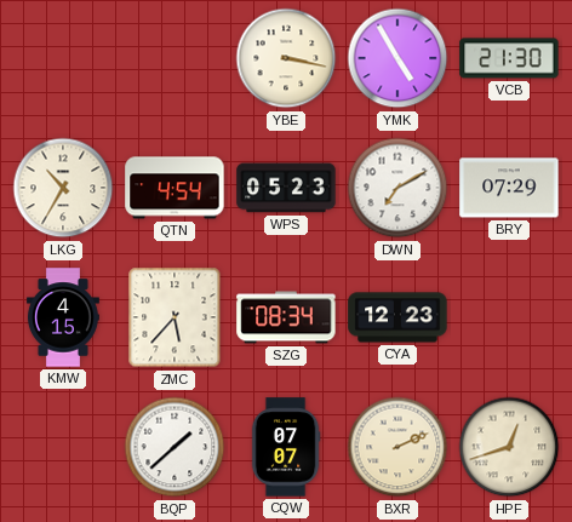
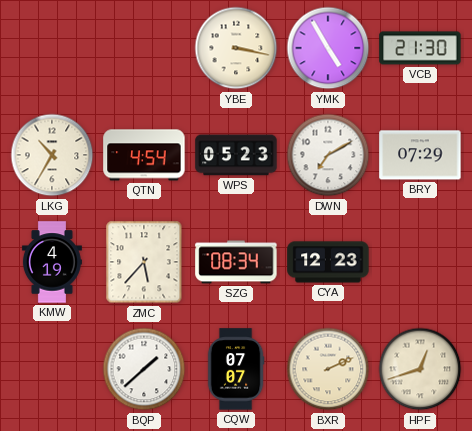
KMW: 4:15 -> 4:19 (52, 262)
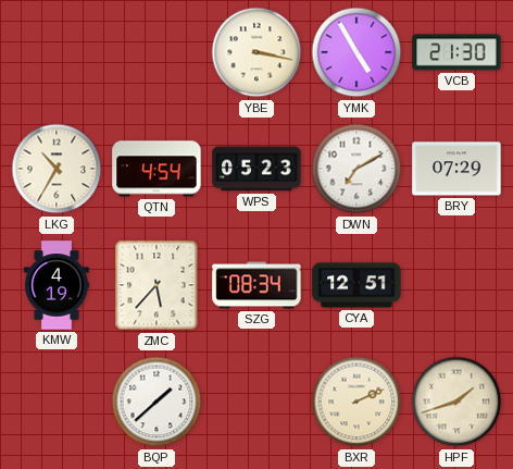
CYA: 12:23 -> 12:51 (356, 285)
CQW: 07:07 -> none (236, 369)
HPF: 12:42 -> 1:42 (456, 402)
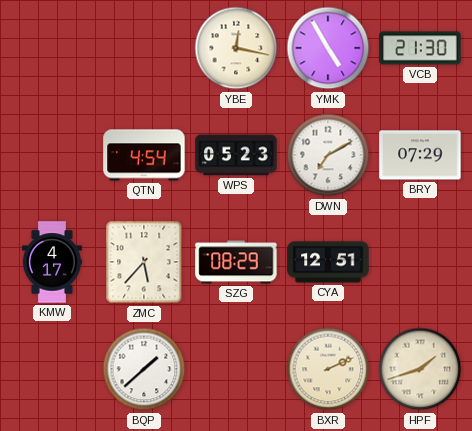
YBE: 3:17 -> 12:17 (236, 48)
LKG: 10:35 -> none (57, 169)
KMW: 4:19 -> 4:17 (52, 262)
SZG: 08:34 -> 08:29 (236, 262)
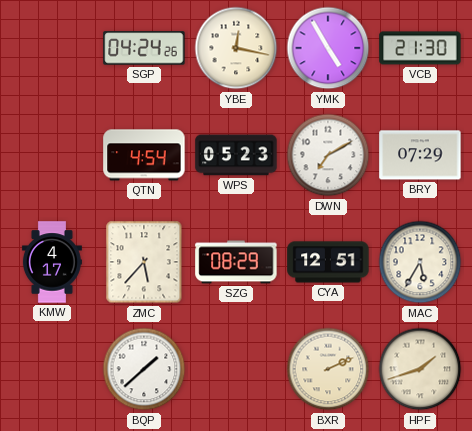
SGP: none -> 04:24 (144, 48)
MAC: none -> 5:35 (420, 262)
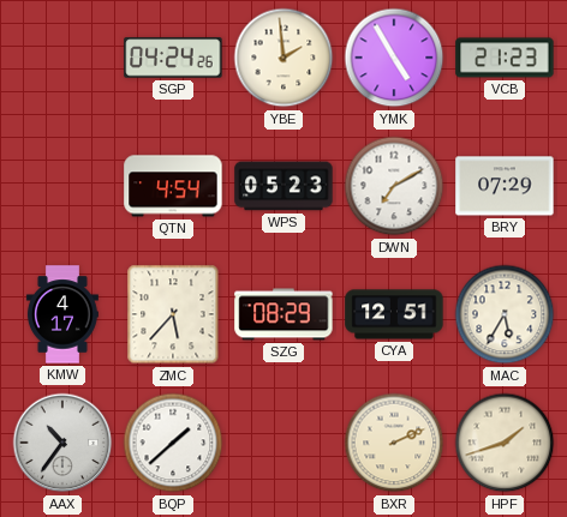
YBE: 12:17 -> 1:59 (283, 58)
VCB: 21:30 -> 21:23 (505, 58)
AAX: none -> 10:36 (62, 443)
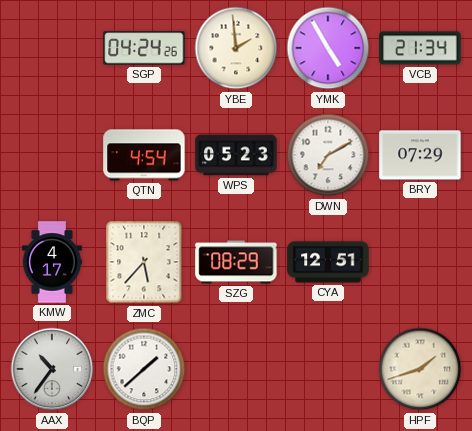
VCB: 21:23 -> 21:34 (420, 48)
MAC: 5:35 -> none (505, 314)
BXR: 2:11 -> none (394, 443)
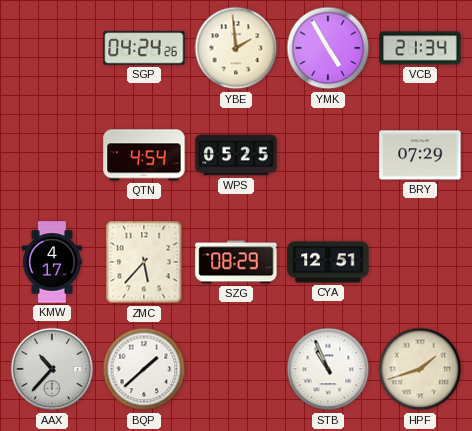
WPS: 05:23 -> 05:25 (236, 155)
DWN: 7:10 -> none (328, 155)
AAX: 10:36 -> 10:37 (52, 369)
STB: none -> 10:56 (328, 369)
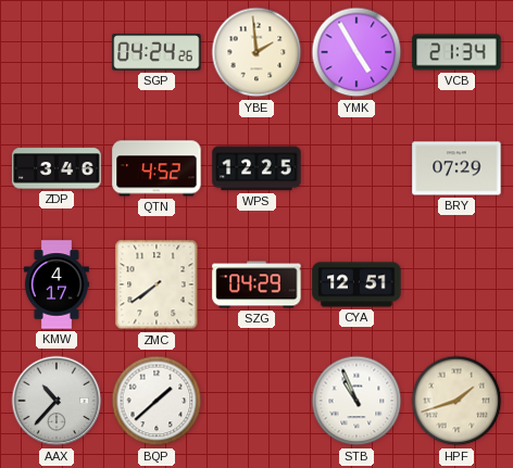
ZDP: none -> 3:46 (57, 168)
QTN: 4:54 -> 4:52 (157, 168)
WPS: 05:25 -> 12:25 (256, 168)
ZMC: 5:37 -> 7:39 (157, 284)
SZG: 08:29 -> 04:29 (256, 284)
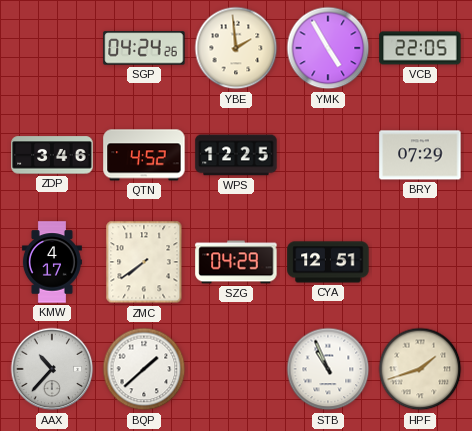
VCB: 21:34 -> 22:05 (420, 48)
